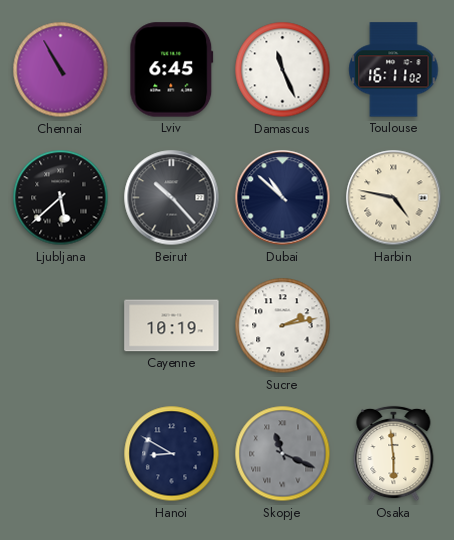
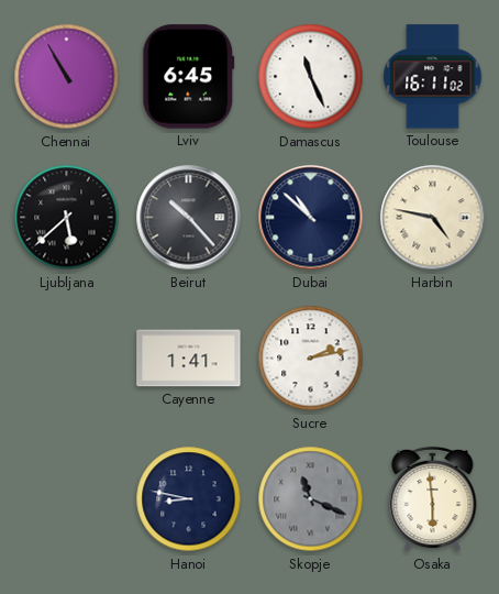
Cayenne: 10:19 -> 1:41 (189, 359)
Hanoi: 8:50 -> 8:47 (189, 499)
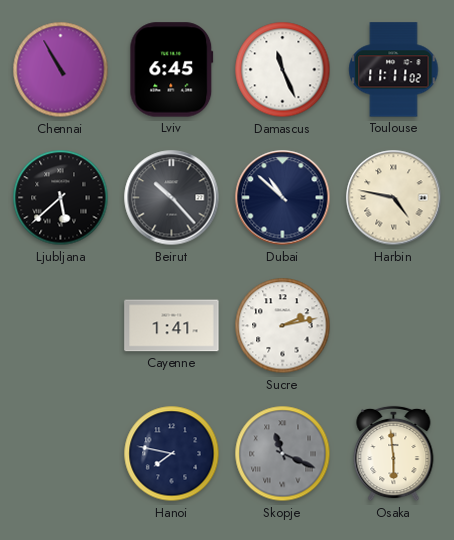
Toulouse: 16:11 -> 11:11 (394, 70)
Hanoi: 8:47 -> 7:47 (172, 454)
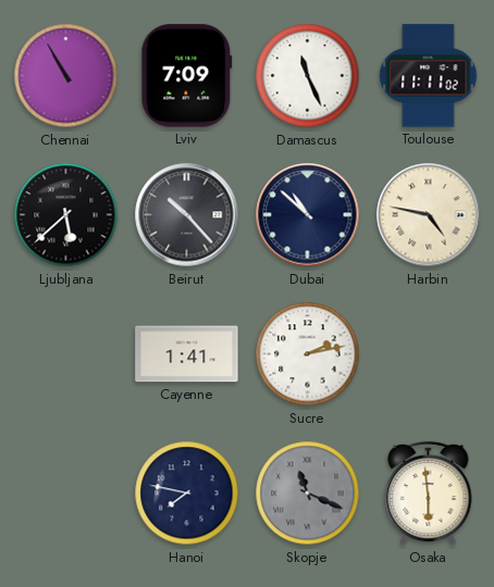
Lviv: 6:45 -> 7:09 (187, 76)
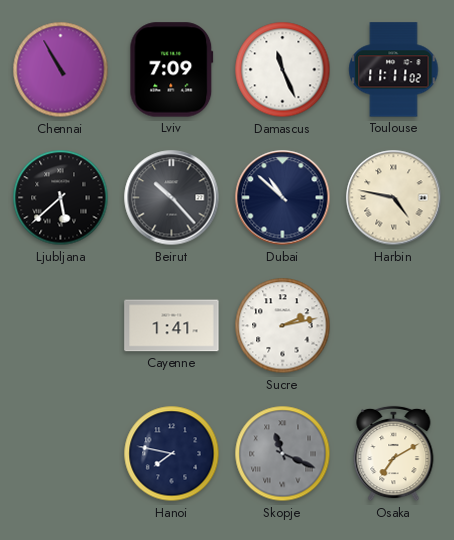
Osaka: 5:59 -> 7:10 (394, 454)
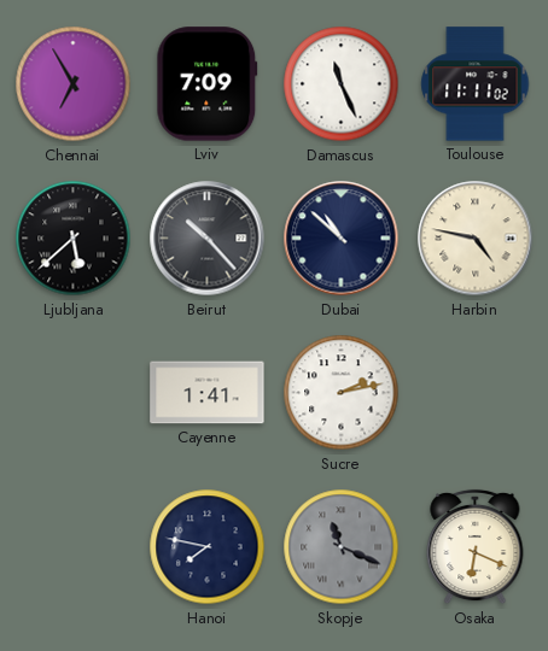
Chennai: 10:55 -> 6:55 (74, 84)
Osaka: 7:10 -> 6:19 (476, 547)
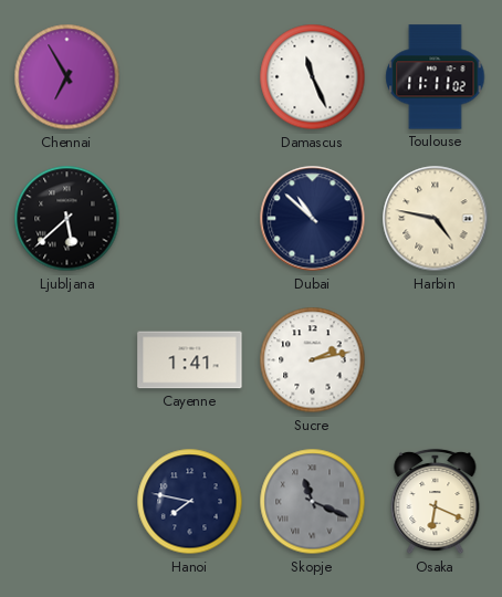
Lviv: 7:09 -> none (208, 84)
Beirut: 10:23 -> none (208, 239)
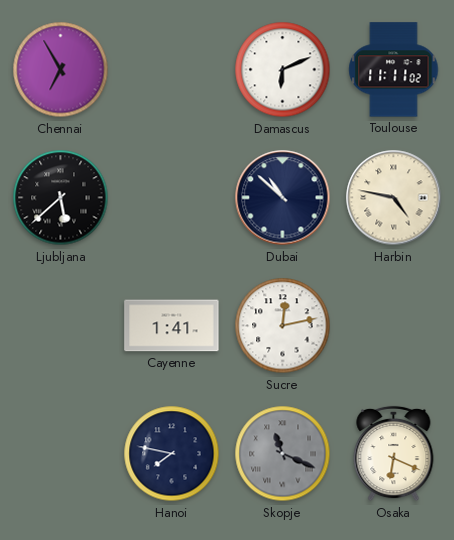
Damascus: 11:26 -> 6:11 (283, 70)
Sucre: 2:13 -> 12:13 (283, 326)
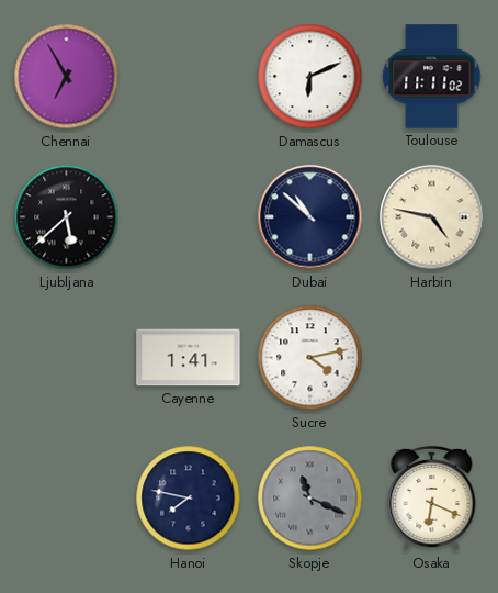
Sucre: 12:13 -> 4:13 (310, 358)
